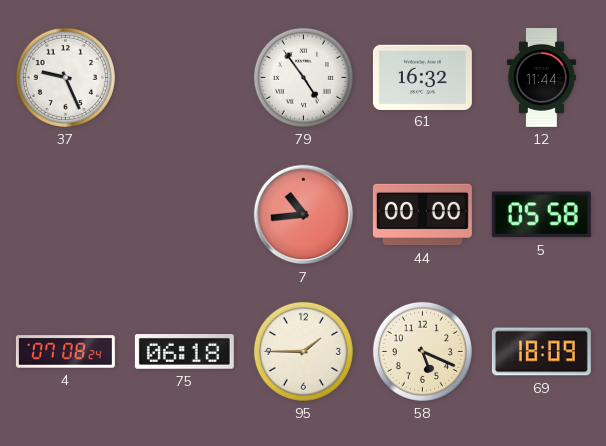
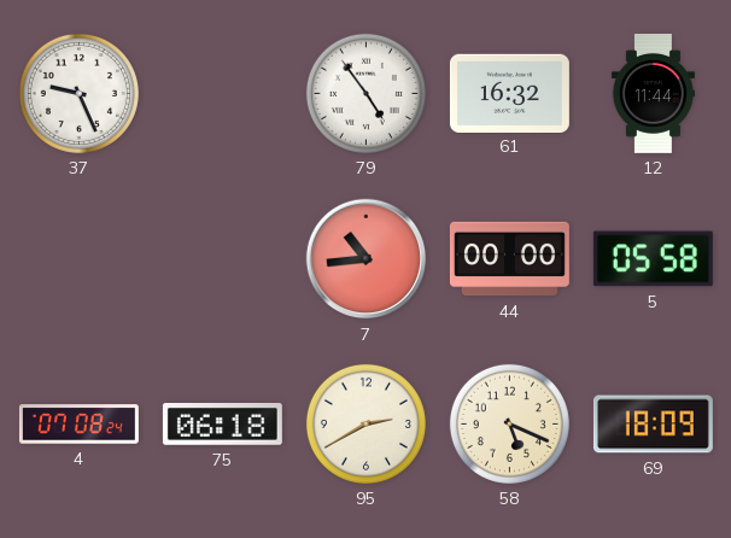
95: 1:45 -> 2:40 (366, 423)
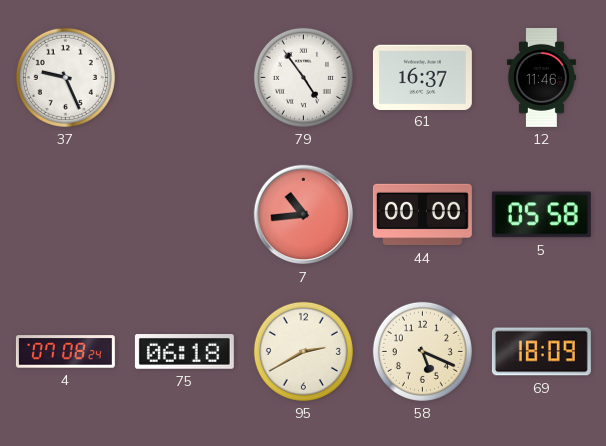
61: 16:32 -> 16:37 (422, 77)
12: 11:44 -> 11:46 (541, 77)
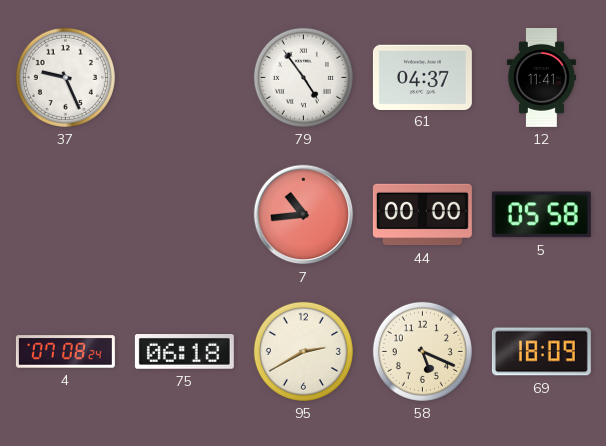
61: 16:37 -> 04:37 (422, 77)
12: 11:46 -> 11:41 (541, 77)
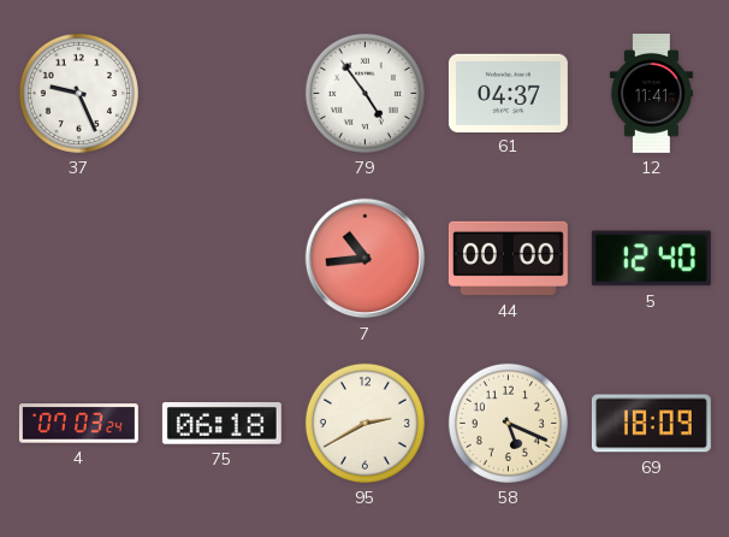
5: 05:58 -> 12:40 (651, 259)
4: 07:08 -> 07:03 (78, 424)
